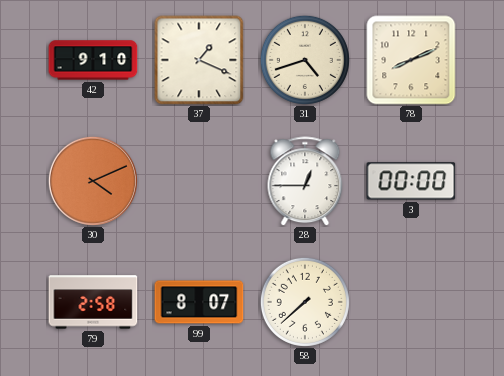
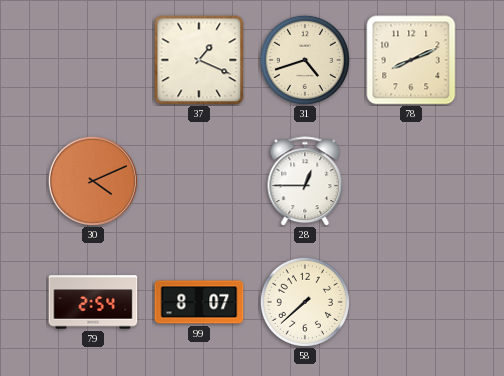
42: 9:10 -> none (93, 60)
3: 00:00 -> none (411, 181)
79: 2:58 -> 2:54 (93, 302)
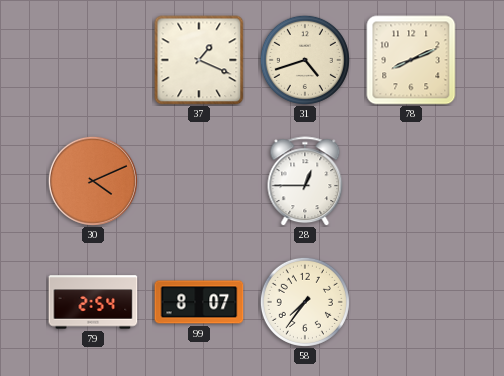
58: 7:38 -> 7:36 (305, 302)
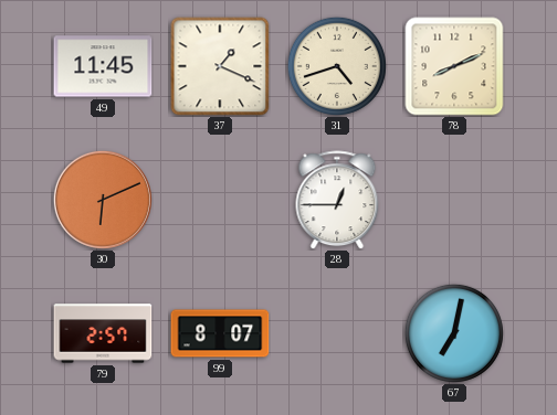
49: none -> 11:45 (103, 66)
30: 4:11 -> 6:11 (103, 200)
79: 2:54 -> 2:57 (103, 333)
58: 7:36 -> none (305, 302)
67: none -> 7:02 (454, 333)
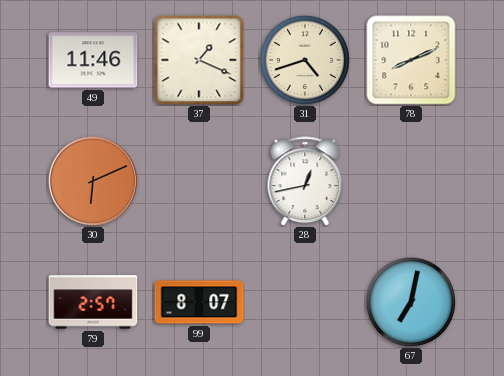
49: 11:45 -> 11:46 (93, 60)
28: 12:45 -> 12:43 (305, 181)
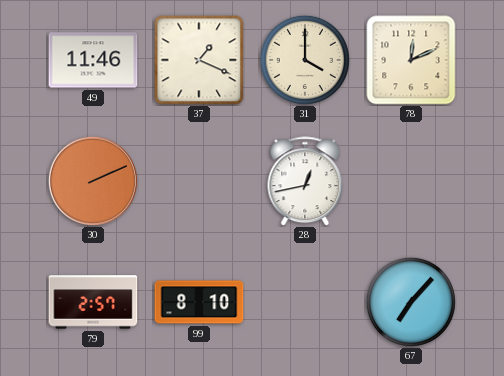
31: 4:42 -> 4:00 (305, 60)
78: 8:11 -> 12:11 (411, 60)
30: 6:11 -> 2:11 (93, 181)
99: 8:07 -> 8:10 (199, 302)
67: 7:02 -> 7:07 (411, 302)
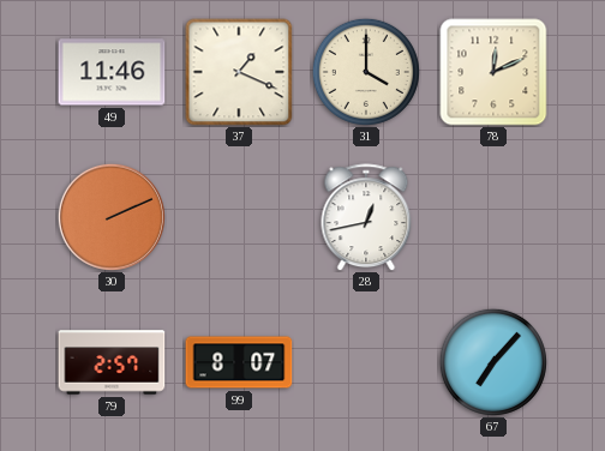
99: 8:10 -> 8:07 (239, 362)
